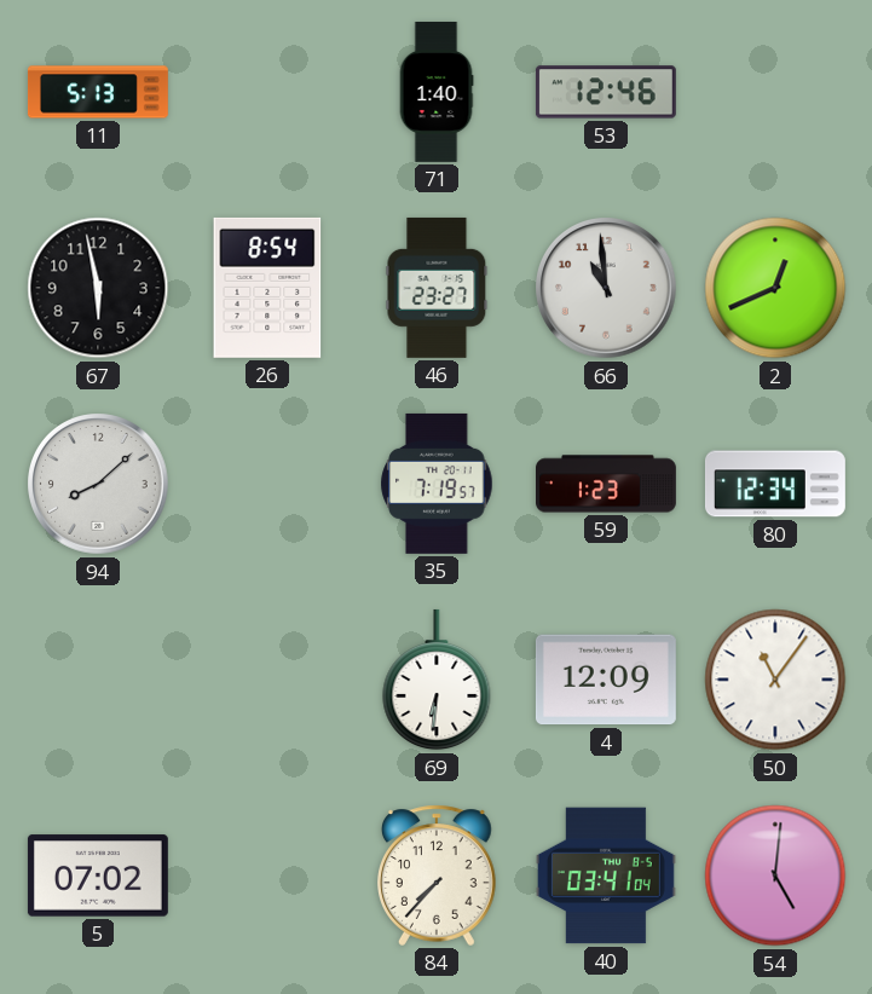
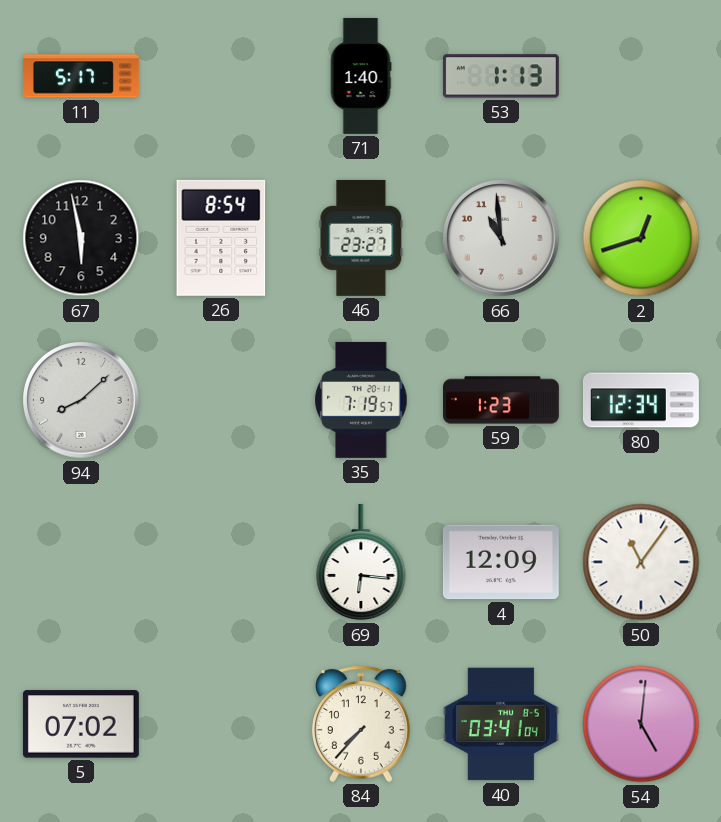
11: 5:13 -> 5:17 (81, 76)
53: 12:46 -> 1:13 (501, 76)
2: 12:41 -> 12:42 (641, 238)
69: 6:31 -> 6:16 (361, 562)
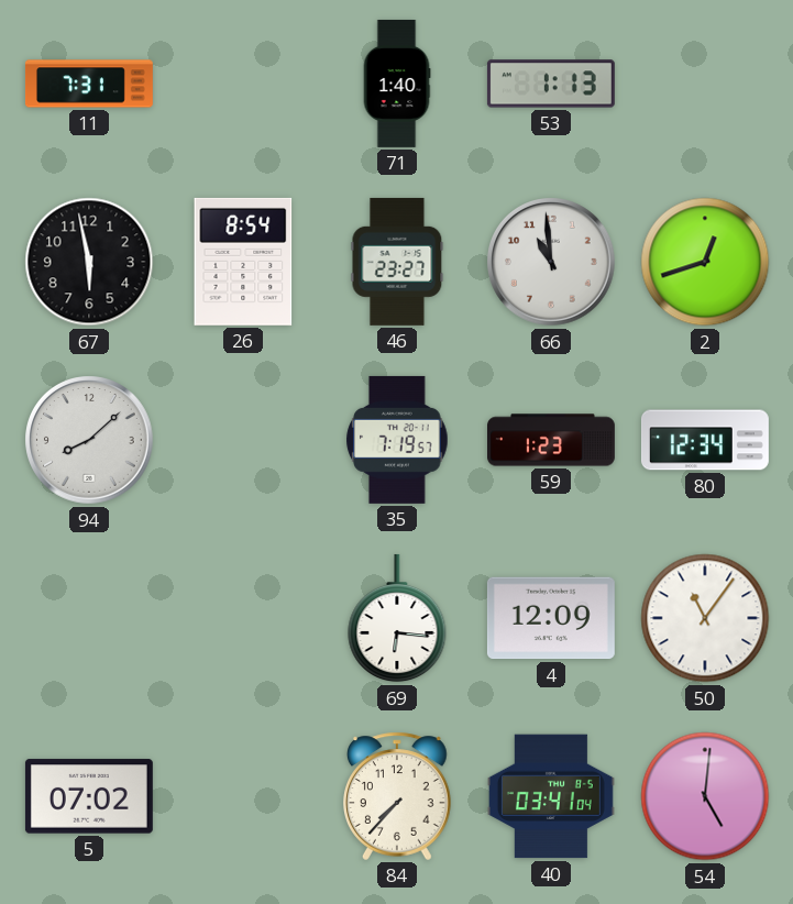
11: 5:17 -> 7:31 (89, 84)
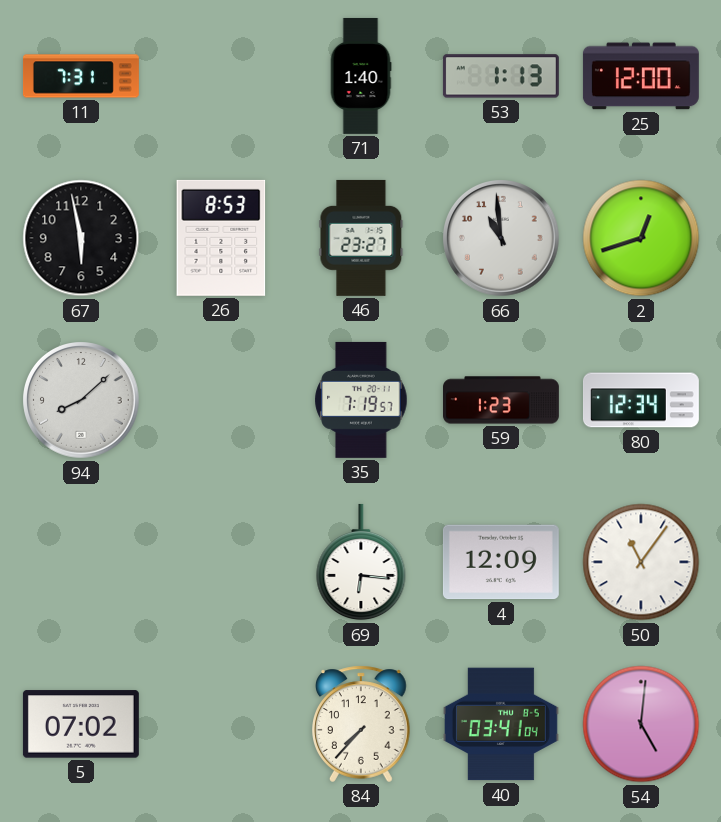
25: none -> 12:00 (641, 76)
26: 8:54 -> 8:53 (221, 238)
